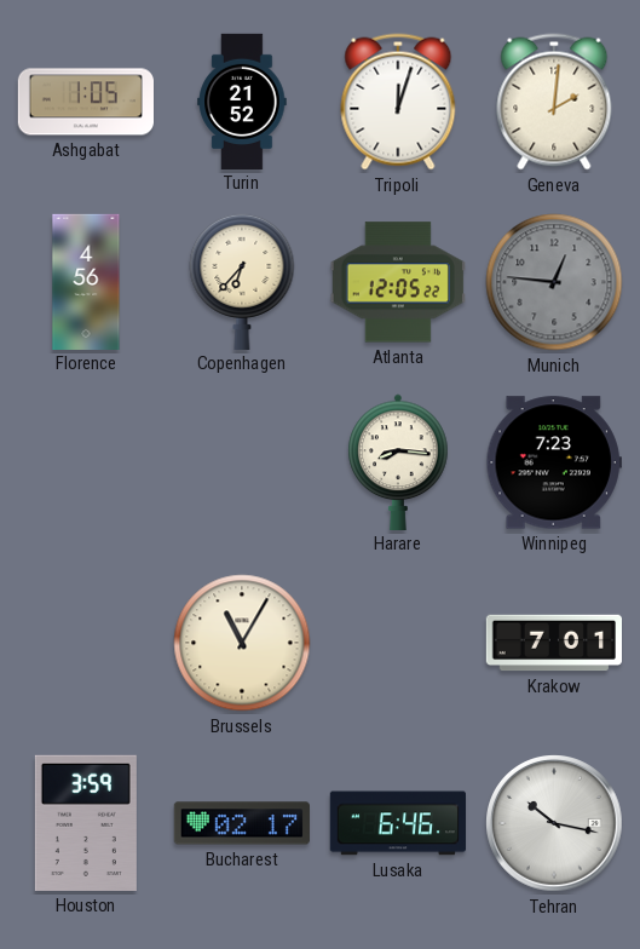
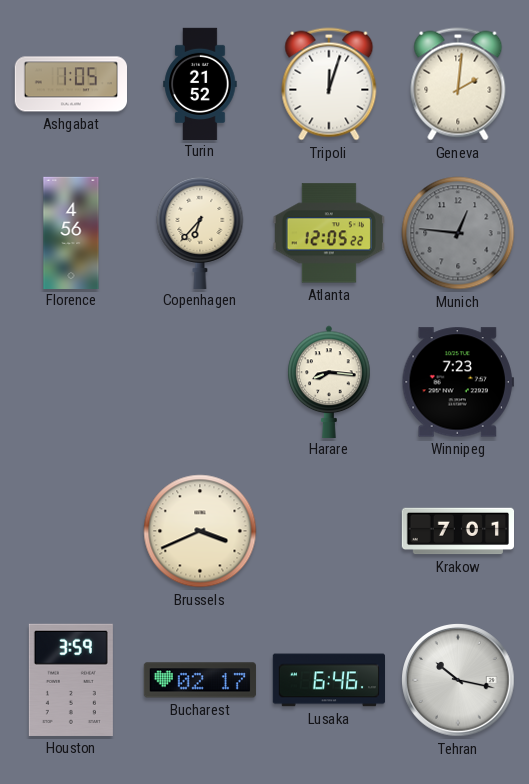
Brussels: 11:05 -> 3:41 (200, 531)
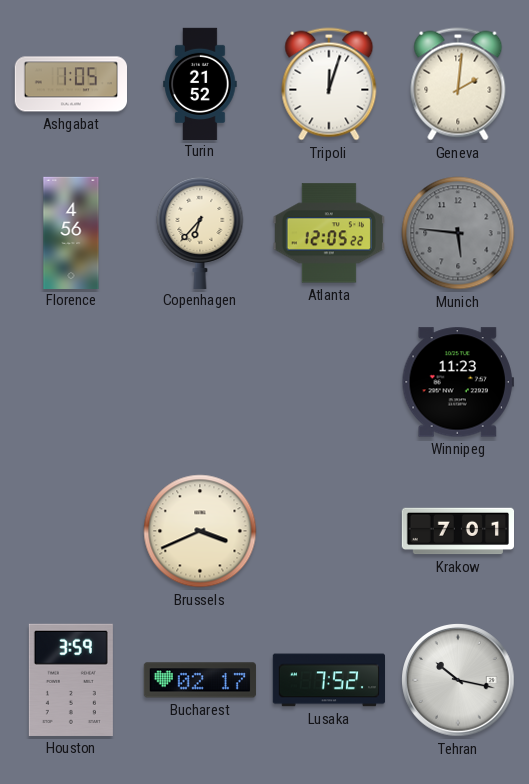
Munich: 12:46 -> 5:46 (458, 233)
Harare: 8:16 -> none (329, 381)
Winnipeg: 7:23 -> 11:23 (458, 382)
Lusaka: 6:46 -> 7:52 (328, 680)
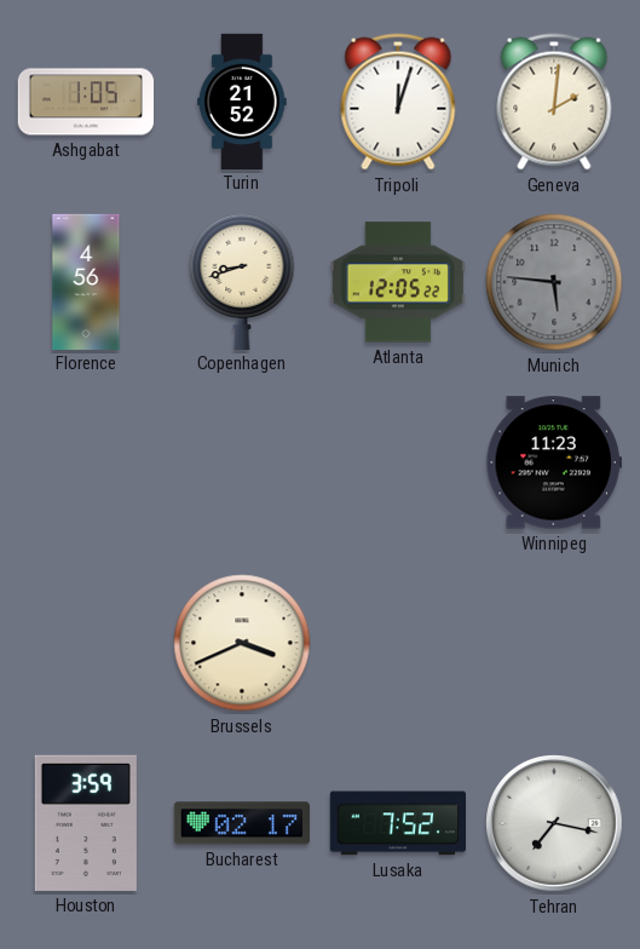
Copenhagen: 6:37 -> 8:42 (242, 281)
Krakow: 7:01 -> none (457, 531)
Tehran: 10:17 -> 7:17 (554, 823)
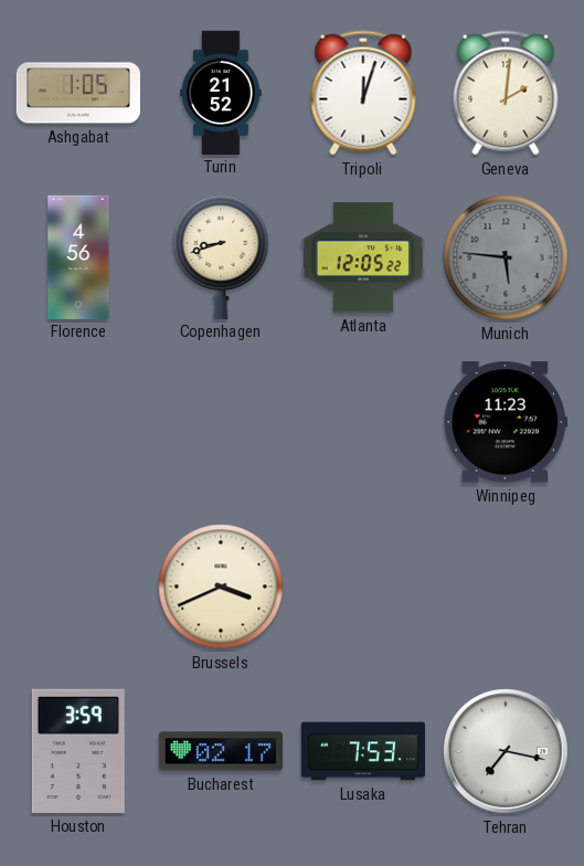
Lusaka: 7:52 -> 7:53 (362, 751)
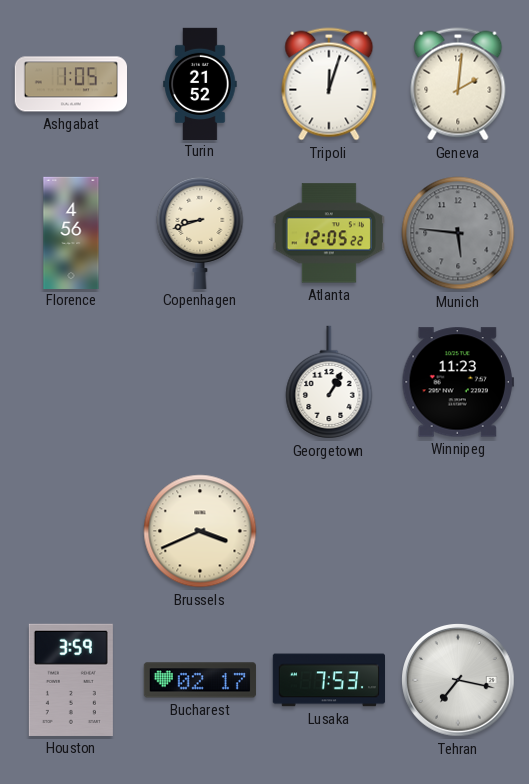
Georgetown: none -> 1:05 (329, 382)
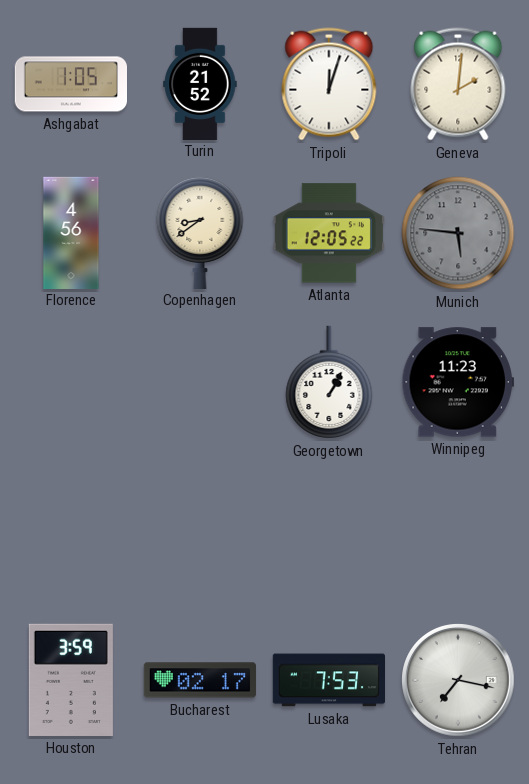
Copenhagen: 8:42 -> 8:39 (200, 232)
Brussels: 3:41 -> none (200, 531)
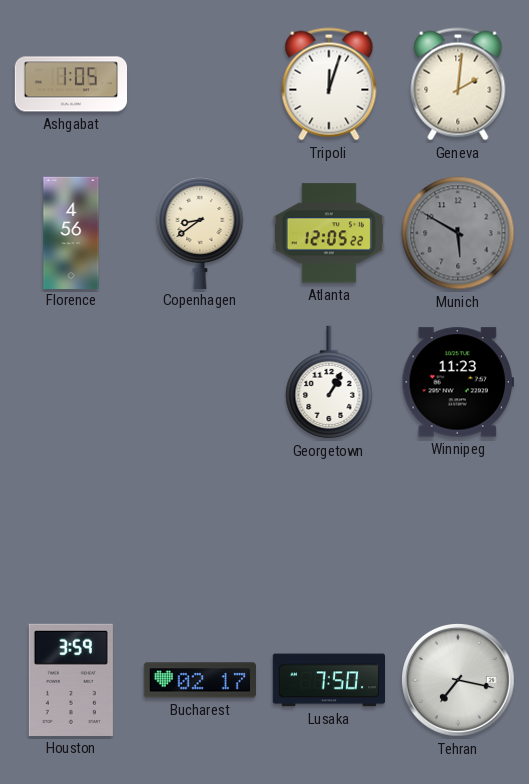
Turin: 21:52 -> none (200, 83)
Munich: 5:46 -> 5:50 (458, 233)
Lusaka: 7:53 -> 7:50 (328, 680)
